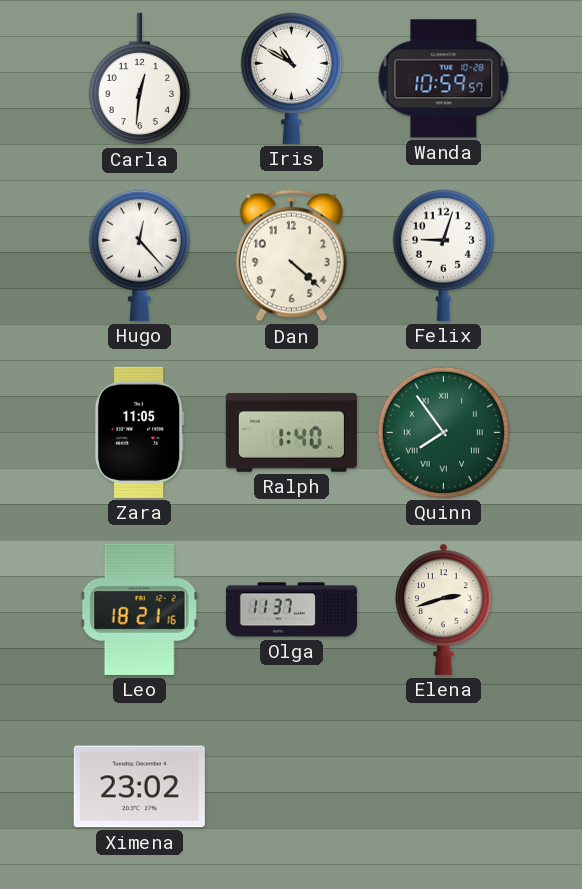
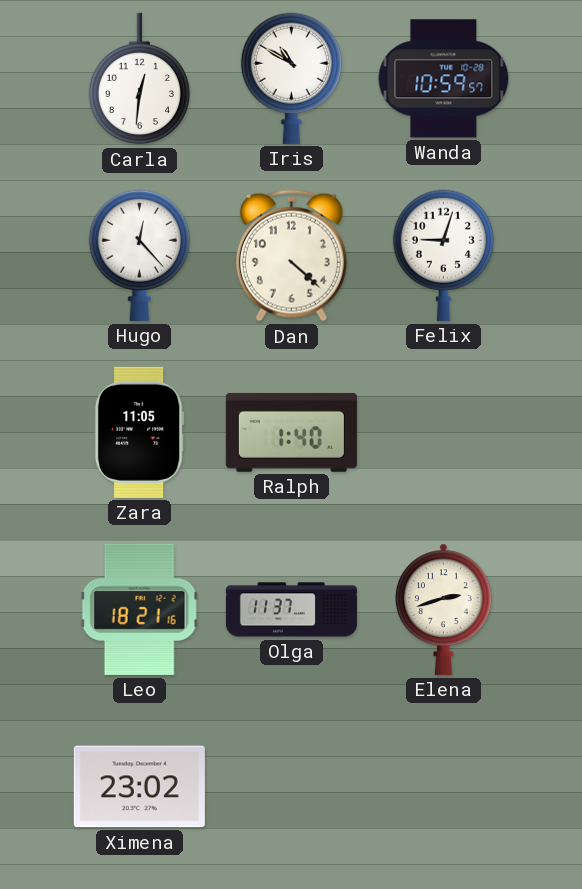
Quinn: 7:54 -> none (443, 432)
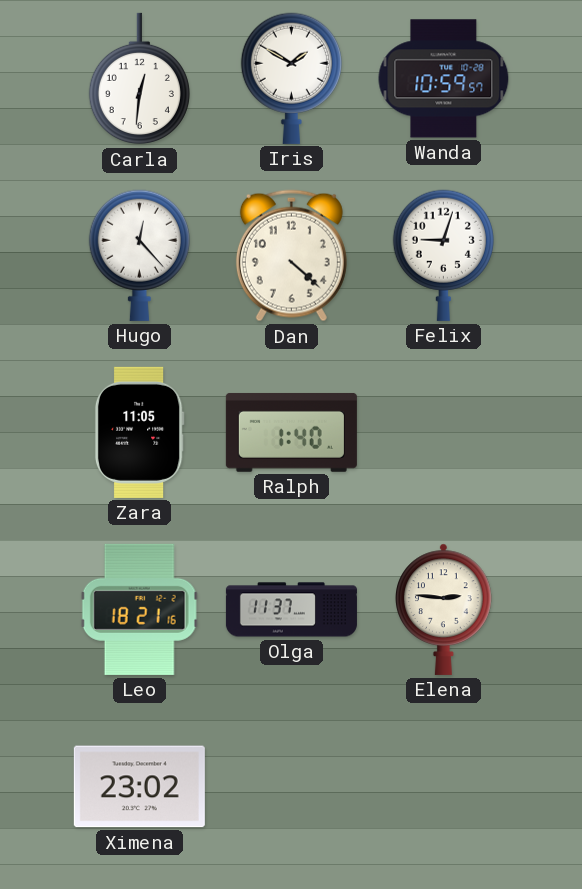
Iris: 10:50 -> 1:50 (291, 78)
Elena: 2:42 -> 2:46 (444, 609)
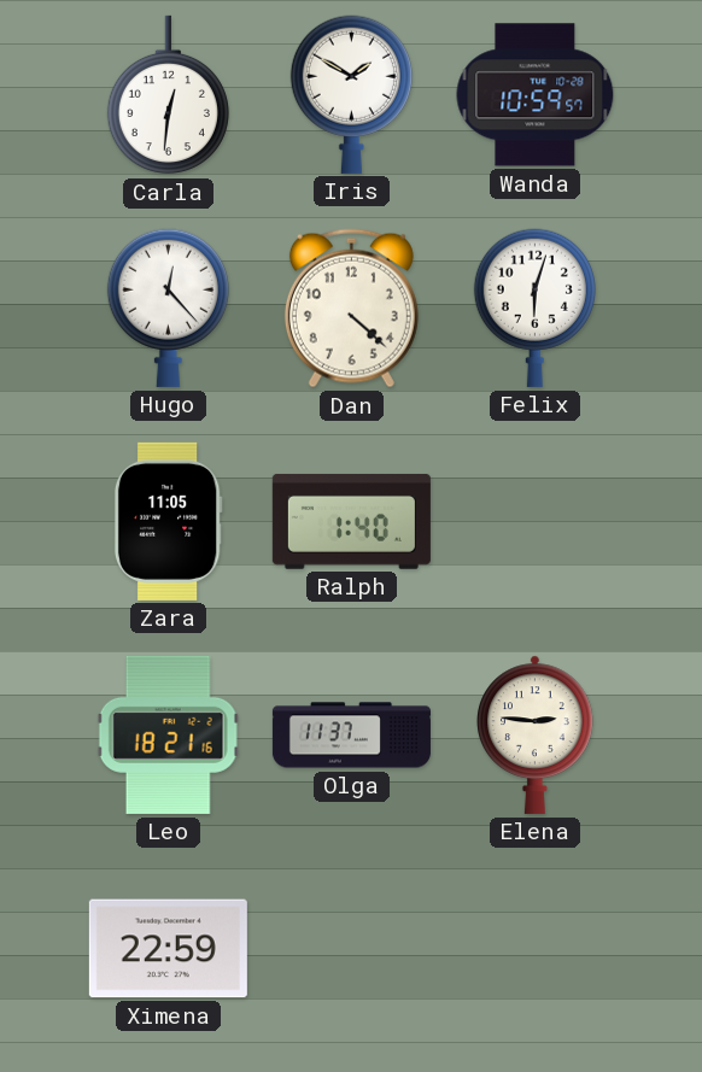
Felix: 9:03 -> 6:03 (534, 307)
Ximena: 23:02 -> 22:59 (168, 949)
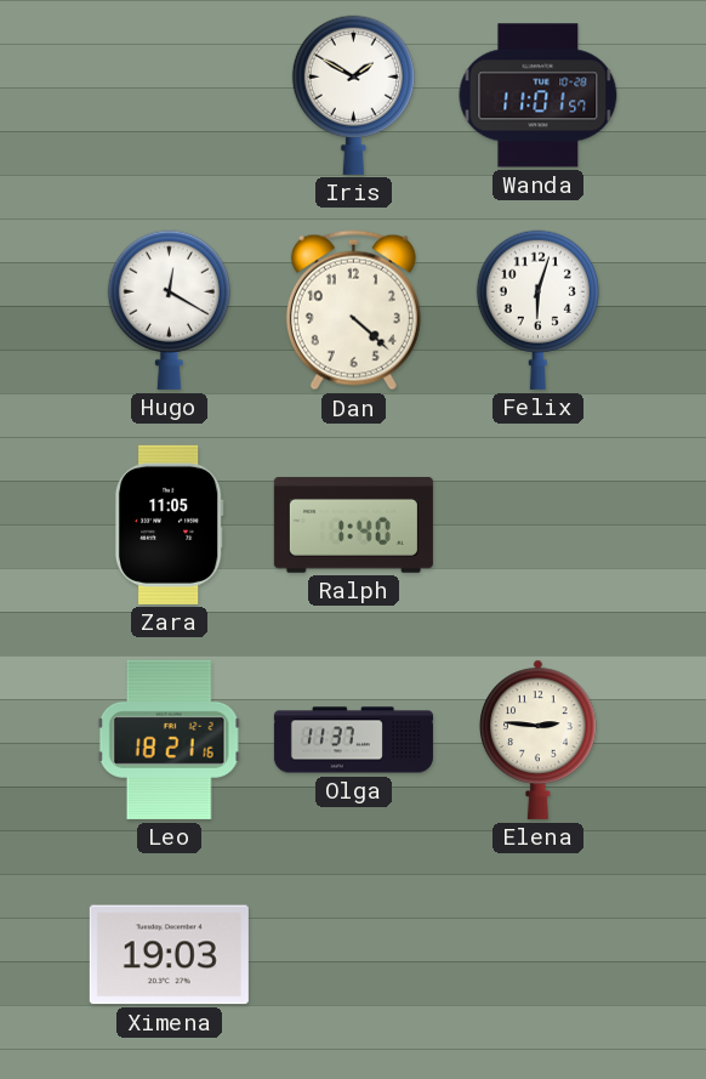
Carla: 12:31 -> none (168, 95)
Wanda: 10:59 -> 11:01 (539, 96)
Hugo: 12:23 -> 12:20 (169, 309)
Ximena: 22:59 -> 19:03 (169, 955)
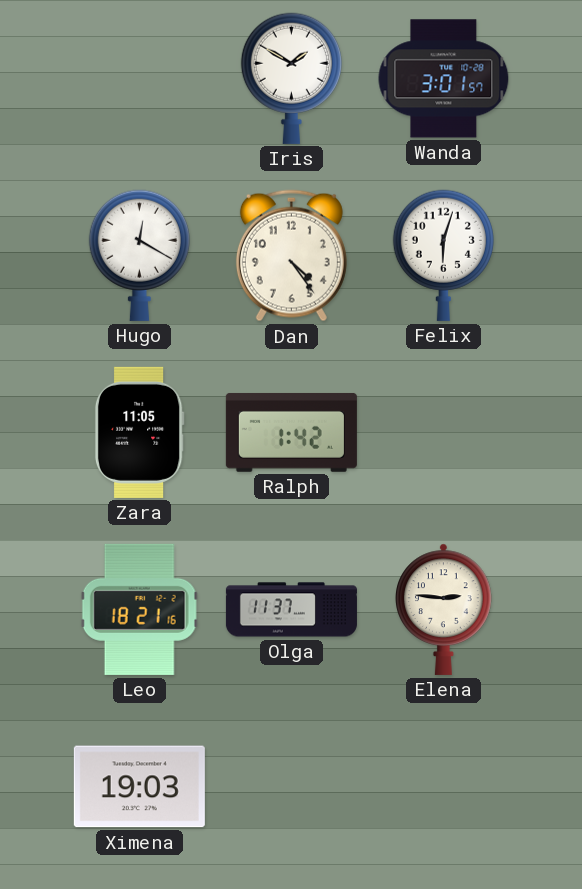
Wanda: 11:01 -> 3:01 (444, 79)
Dan: 4:22 -> 4:24 (291, 256)
Ralph: 1:40 -> 1:42 (291, 432)
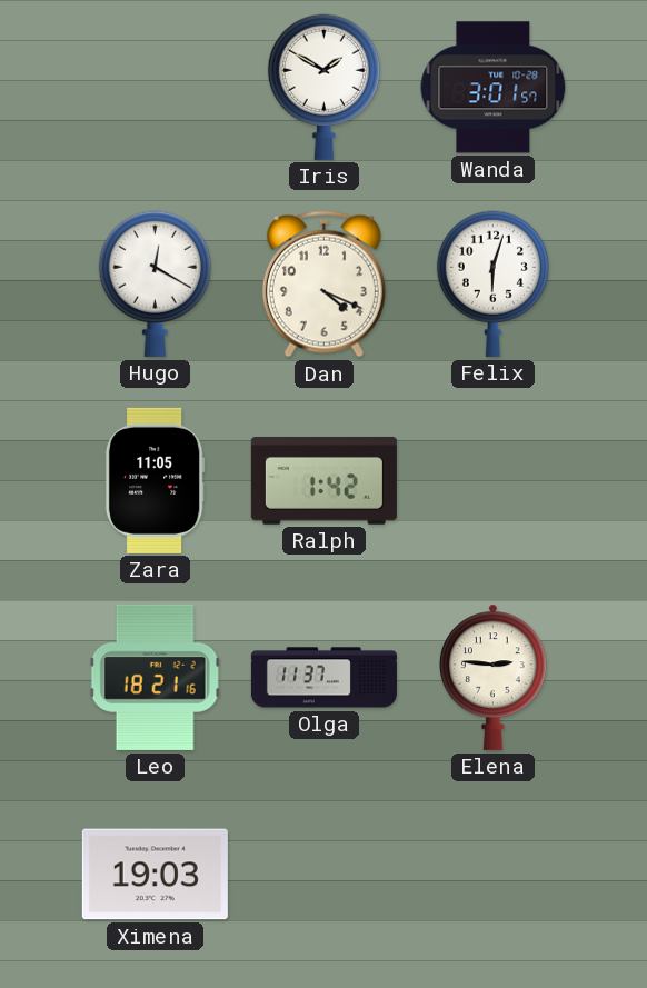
Dan: 4:24 -> 4:19 (323, 285)
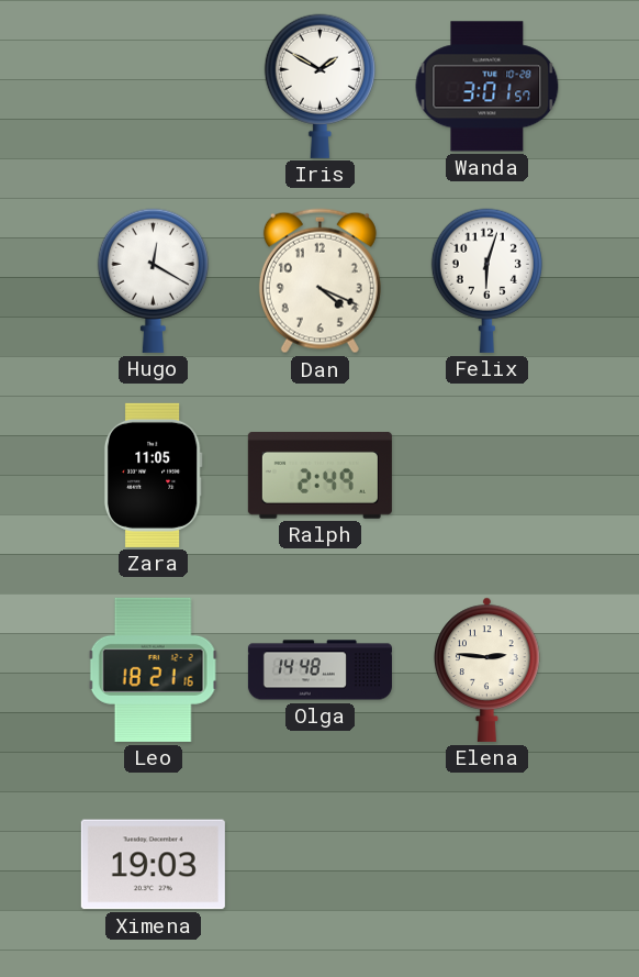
Ralph: 1:42 -> 2:49 (319, 475)
Olga: 11:37 -> 14:48 (319, 670)
